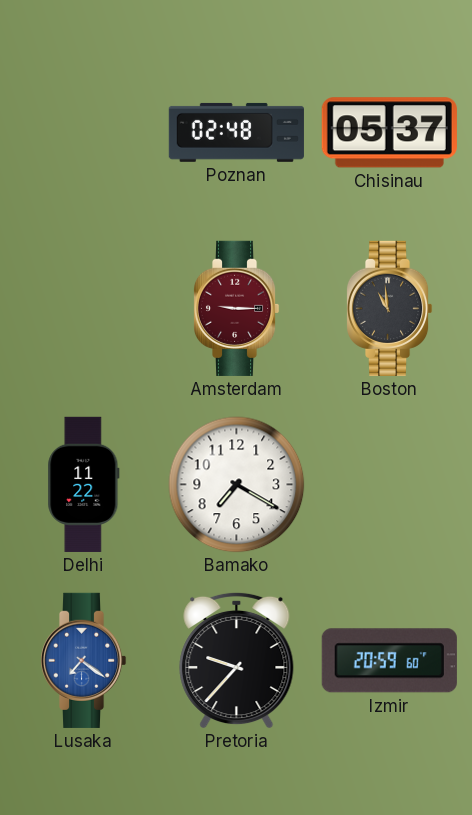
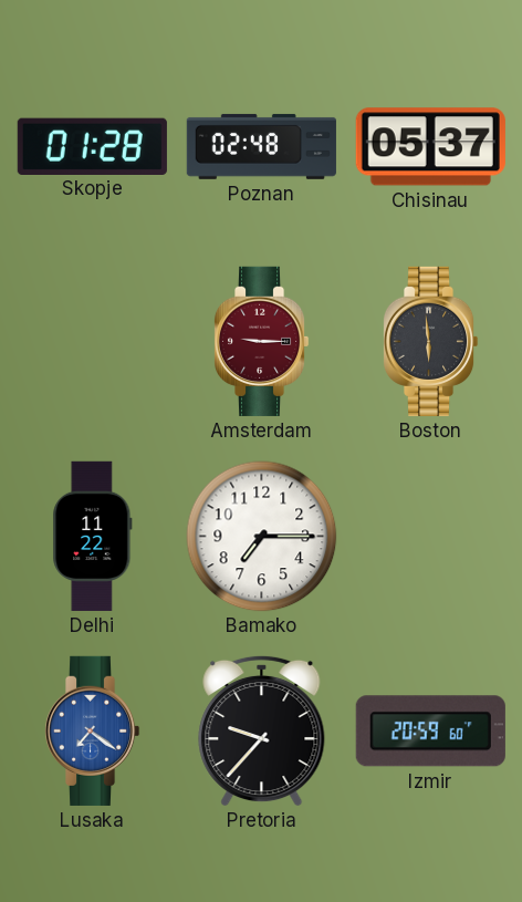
Skopje: none -> 01:28 (92, 146)
Boston: 10:59 -> 5:59 (430, 341)
Bamako: 7:20 -> 7:15 (262, 537)
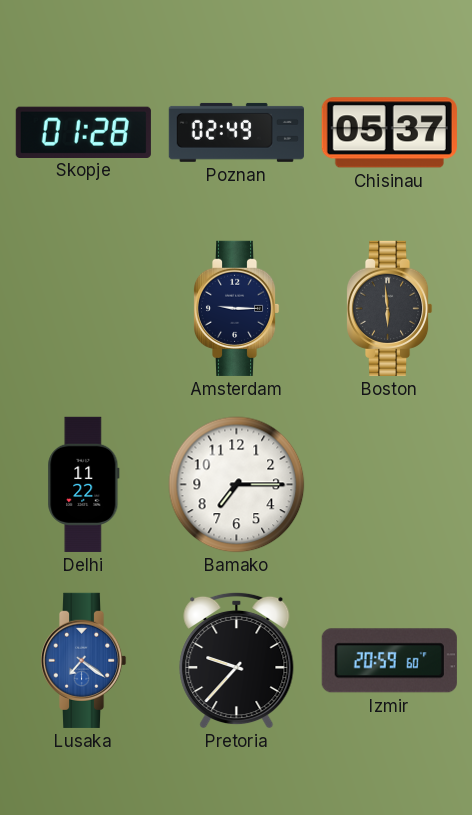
Poznan: 02:48 -> 02:49 (236, 132)
Amsterdam dial: burgundy -> navy (236, 308)
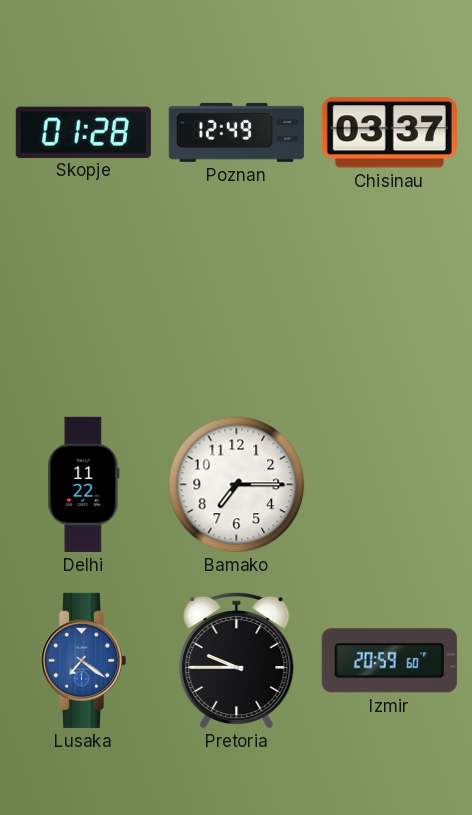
Poznan: 02:49 -> 12:49 (236, 132)
Chisinau: 05:37 -> 03:37 (389, 133)
Amsterdam: 9:15 -> none (236, 308)
Boston: 5:59 -> none (389, 308)
Pretoria: 9:37 -> 9:45 (237, 660)
